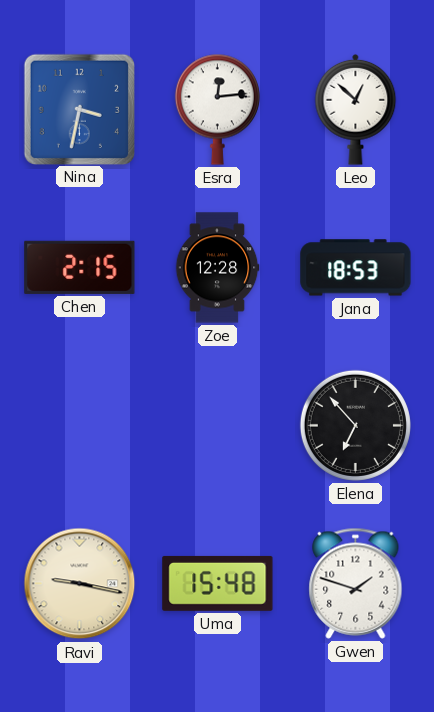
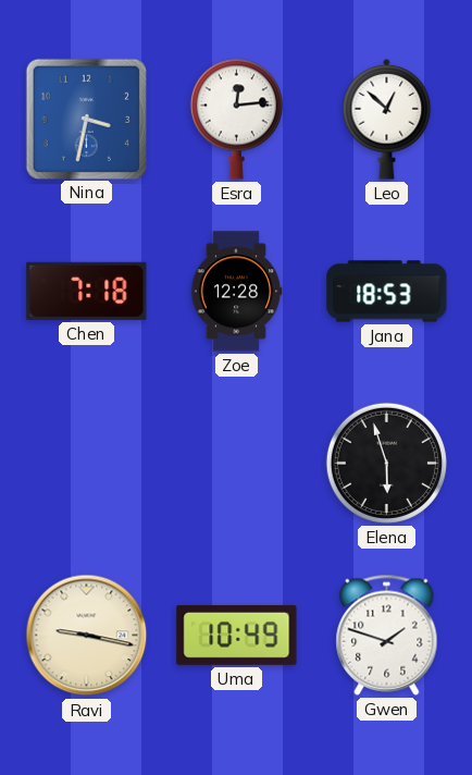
Chen: 2:15 -> 7:18 (87, 291)
Elena: 6:53 -> 5:57 (386, 463)
Uma: 15:48 -> 10:49 (237, 635)
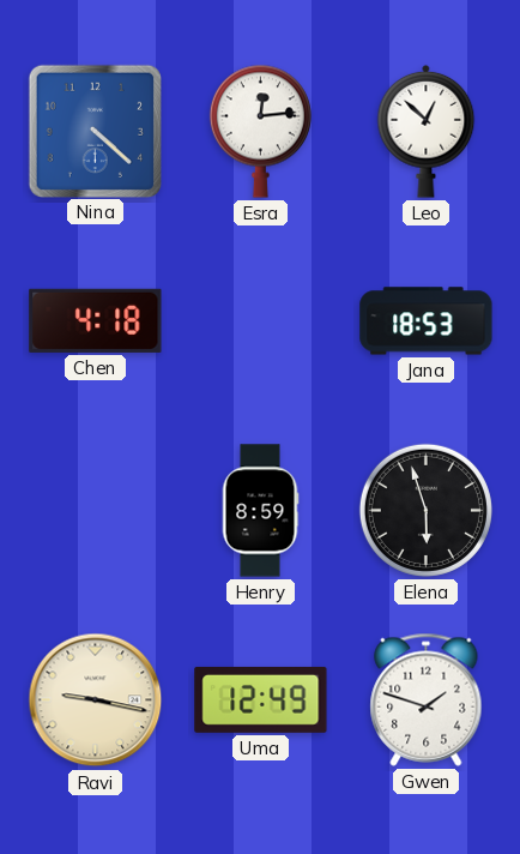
Nina: 3:32 -> 4:22 (95, 131)
Chen: 7:18 -> 4:18 (96, 320)
Zoe: 12:28 -> none (236, 292)
Henry: none -> 8:59 (260, 511)
Uma: 10:49 -> 12:49 (261, 699)
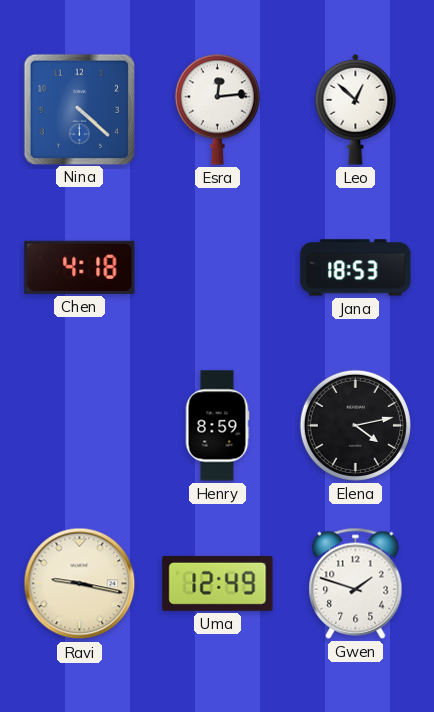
Elena: 5:57 -> 4:13 (355, 425)
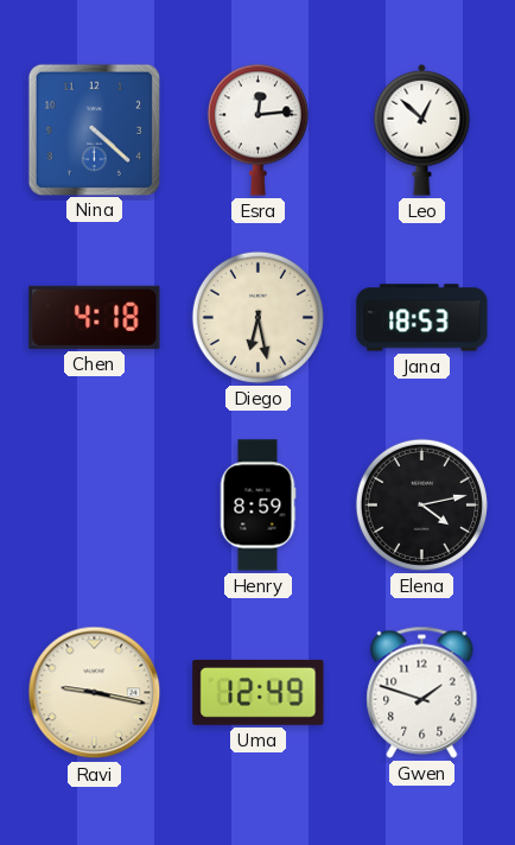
Diego: none -> 6:28 (257, 317)
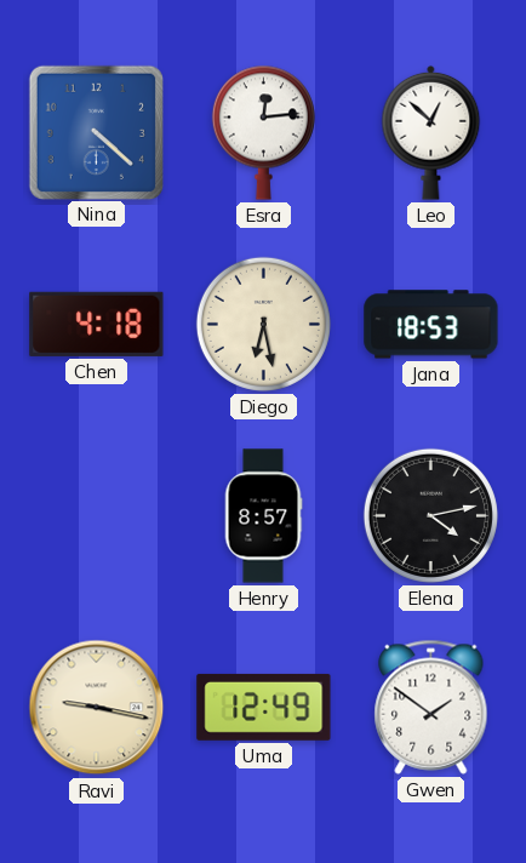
Henry: 8:59 -> 8:57 (263, 516)
Gwen: 1:48 -> 1:51 (431, 707)
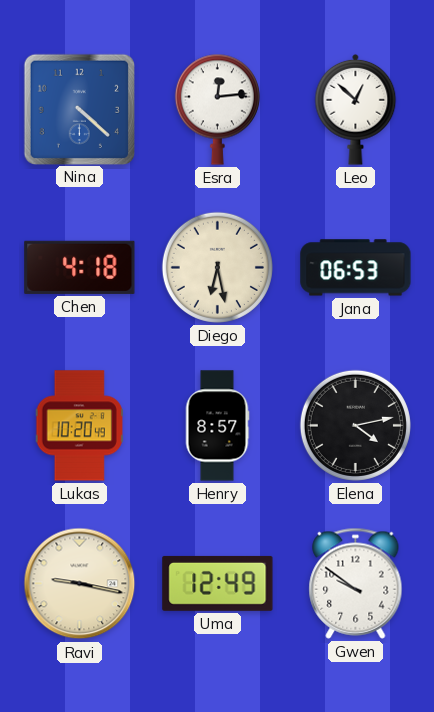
Jana: 18:53 -> 06:53 (356, 268)
Lukas: none -> 10:20 (79, 426)
Gwen: 1:51 -> 9:51 (356, 583)
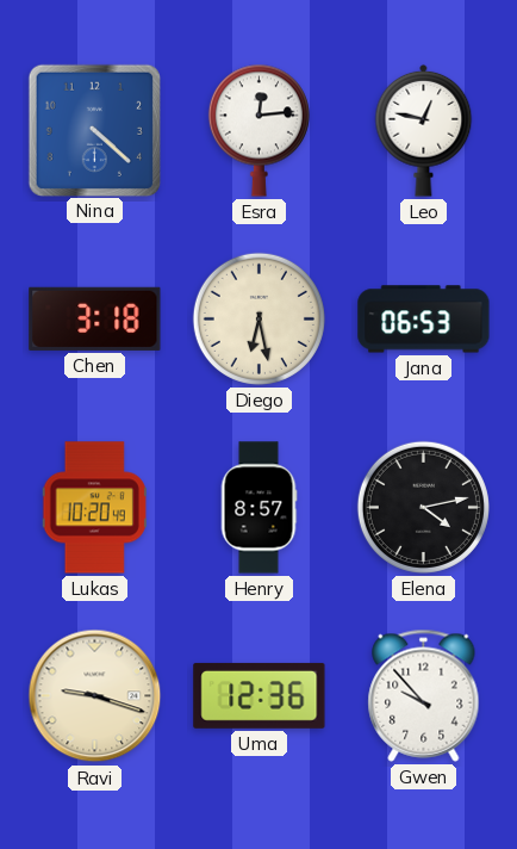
Leo: 12:52 -> 12:47 (424, 130)
Chen: 4:18 -> 3:18 (95, 318)
Ravi: 9:17 -> 9:18 (95, 696)
Uma: 12:49 -> 12:36 (260, 695)
Gwen: 9:51 -> 9:53 (424, 695)
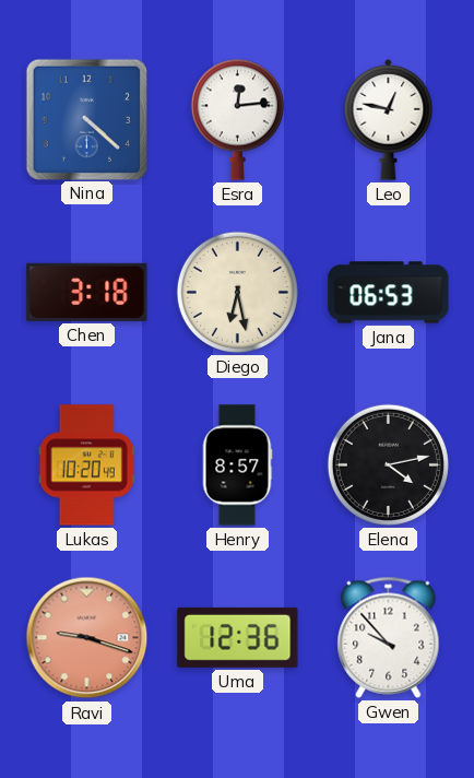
Ravi dial: cream -> salmon (87, 638)
